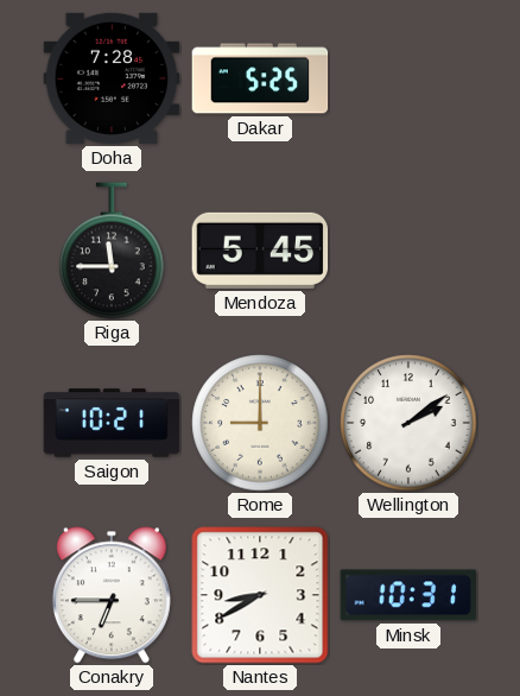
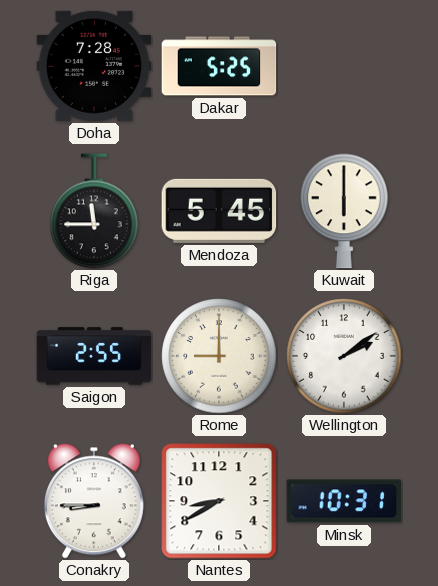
Kuwait: none -> 6:00 (344, 211)
Saigon: 10:21 -> 2:55 (94, 356)
Conakry: 6:45 -> 8:45 (94, 501)
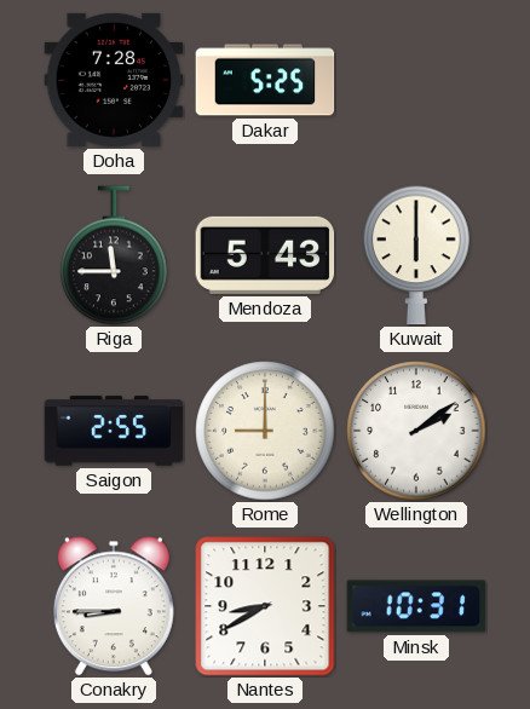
Mendoza: 5:45 -> 5:43 (265, 255)
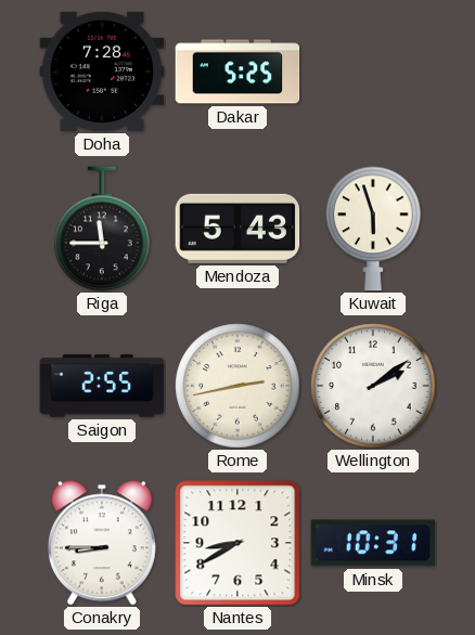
Kuwait: 6:00 -> 5:57 (373, 229)
Rome: 9:00 -> 2:43 (237, 386)
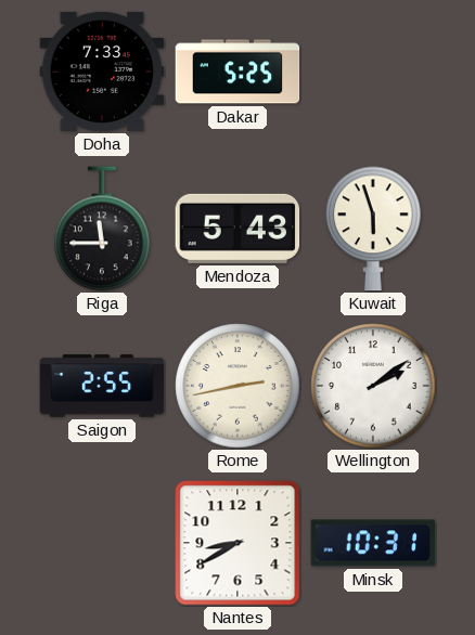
Doha: 7:28 -> 7:33 (102, 72)
Conakry: 8:45 -> none (102, 543)
